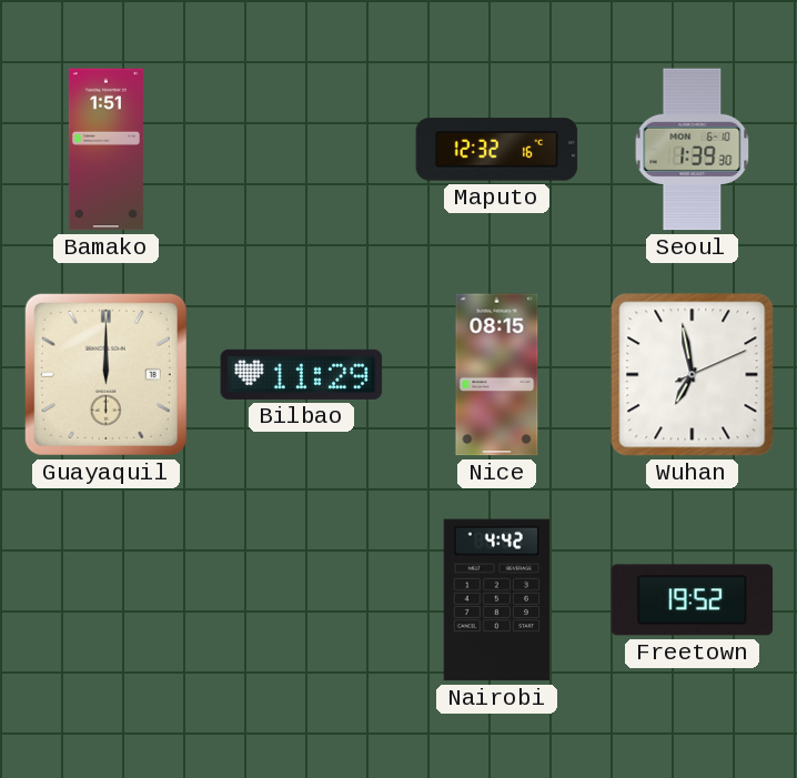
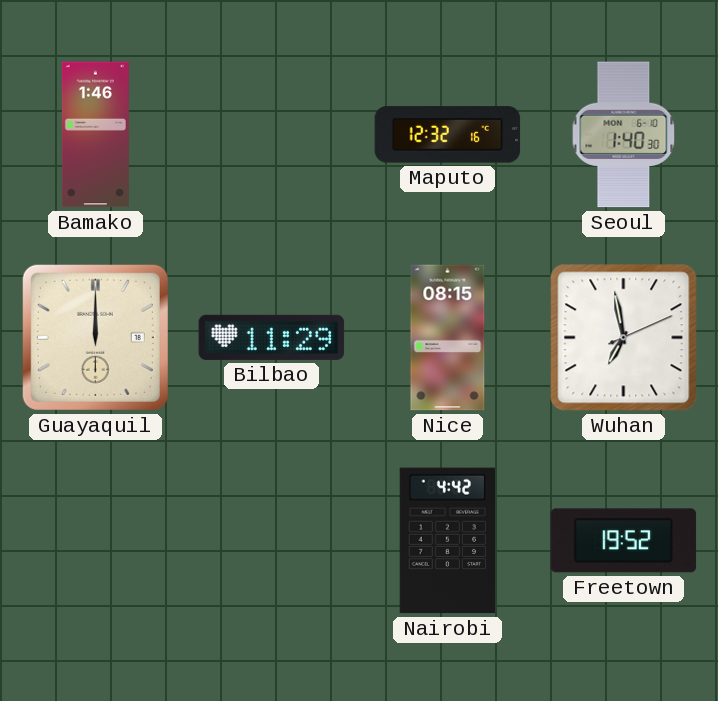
Bamako: 1:51 -> 1:46 (95, 135)
Seoul: 1:39 -> 1:40 (624, 135)
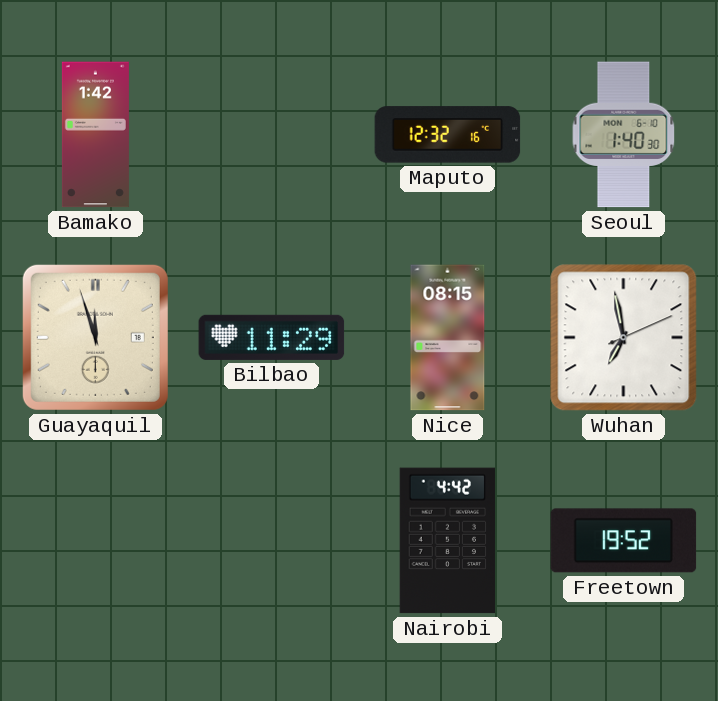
Bamako: 1:46 -> 1:42 (95, 135)
Guayaquil: 12:00 -> 11:57 (95, 337)
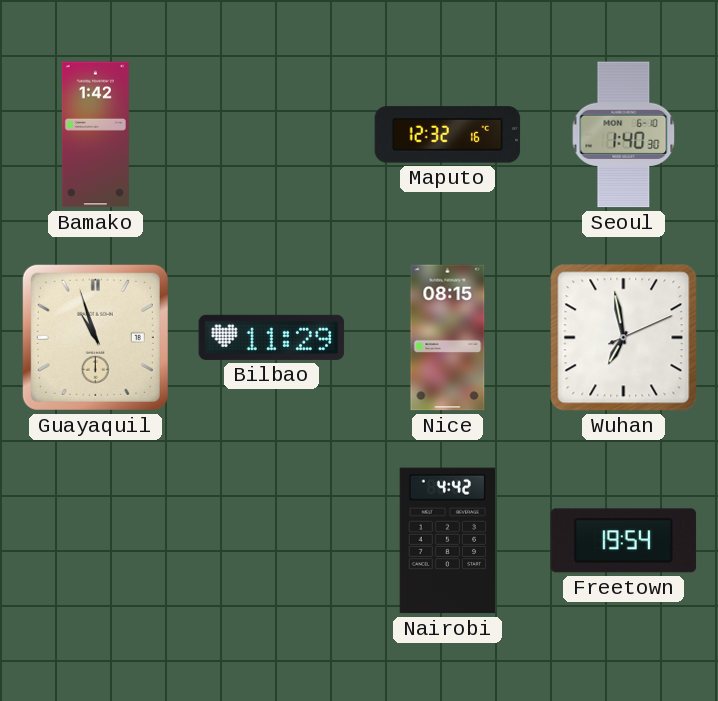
Guayaquil: 11:57 -> 10:57 (95, 337)
Freetown: 19:52 -> 19:54 (624, 541)
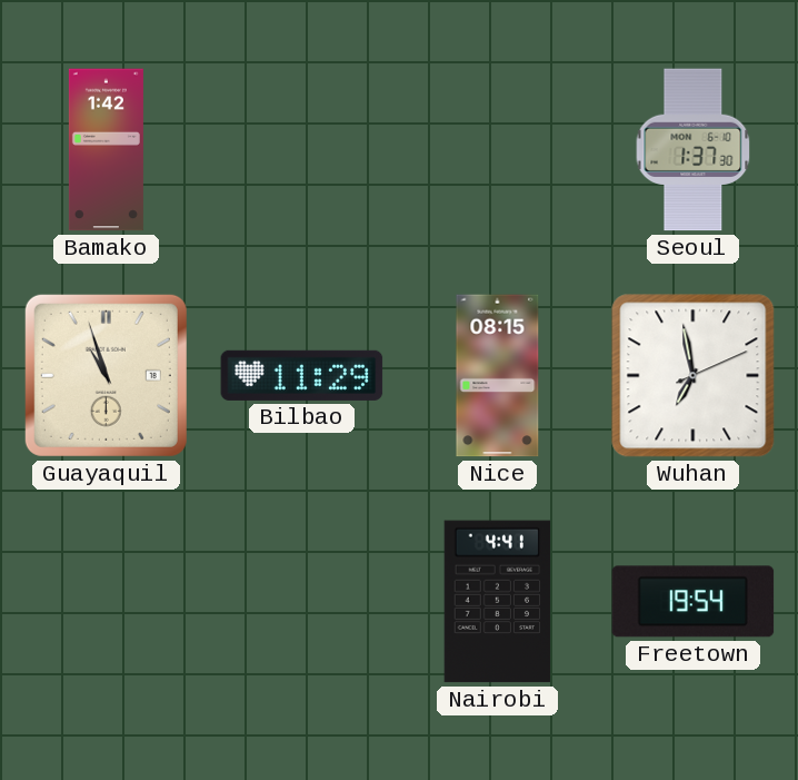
Maputo: 12:32 -> none (448, 135)
Seoul: 1:40 -> 1:37 (694, 150)
Nairobi: 4:42 -> 4:41 (498, 602)
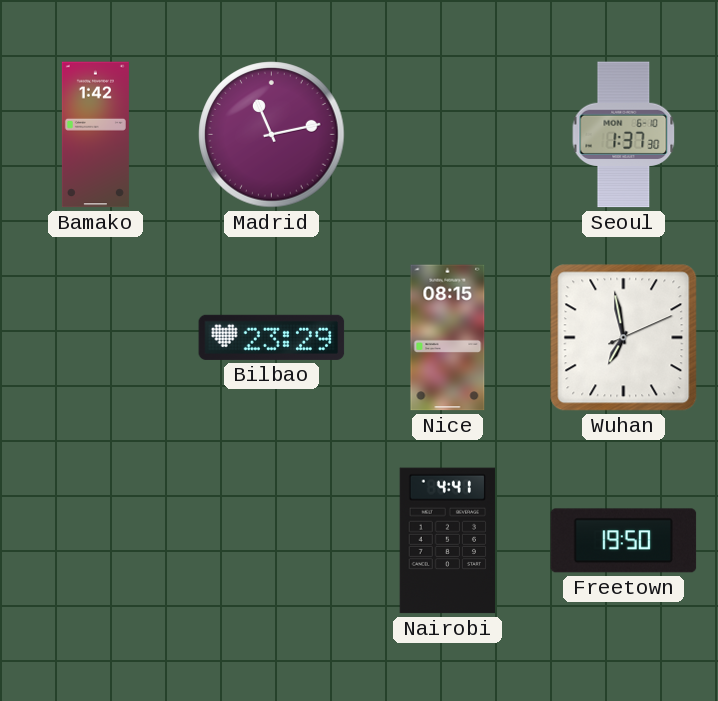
Madrid: none -> 11:13 (272, 135)
Guayaquil: 10:57 -> none (106, 375)
Bilbao: 11:29 -> 23:29 (272, 337)
Freetown: 19:54 -> 19:50 (624, 541)
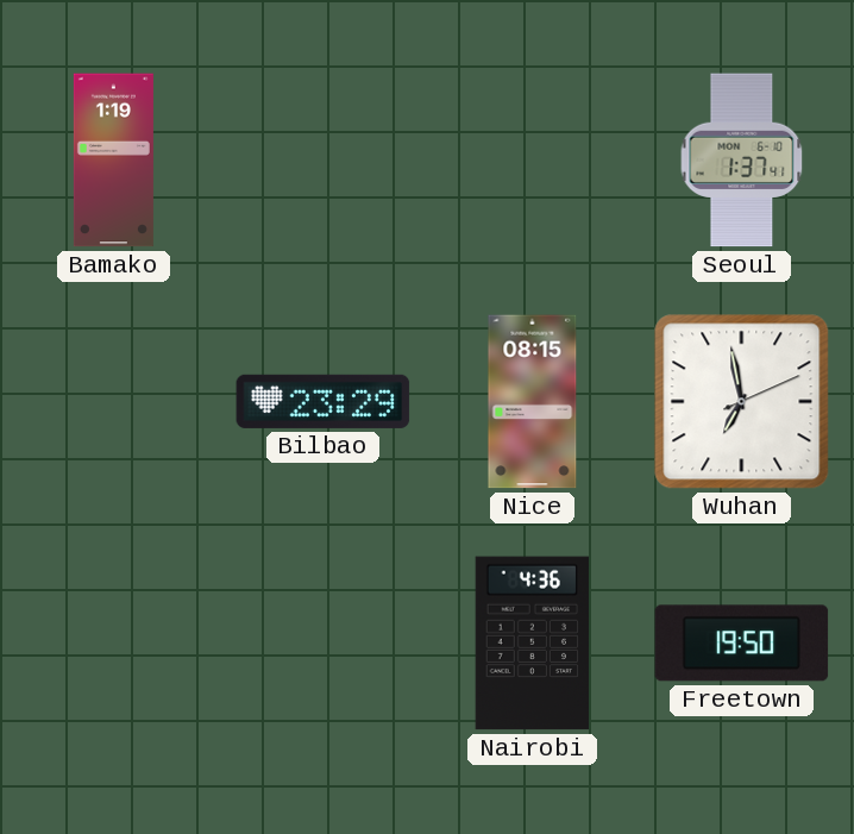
Bamako: 1:42 -> 1:19 (113, 161)
Madrid: 11:13 -> none (272, 135)
Seoul: 1:37:30 -> 1:37:41 (742, 161)
Nairobi: 4:41 -> 4:36 (533, 644)
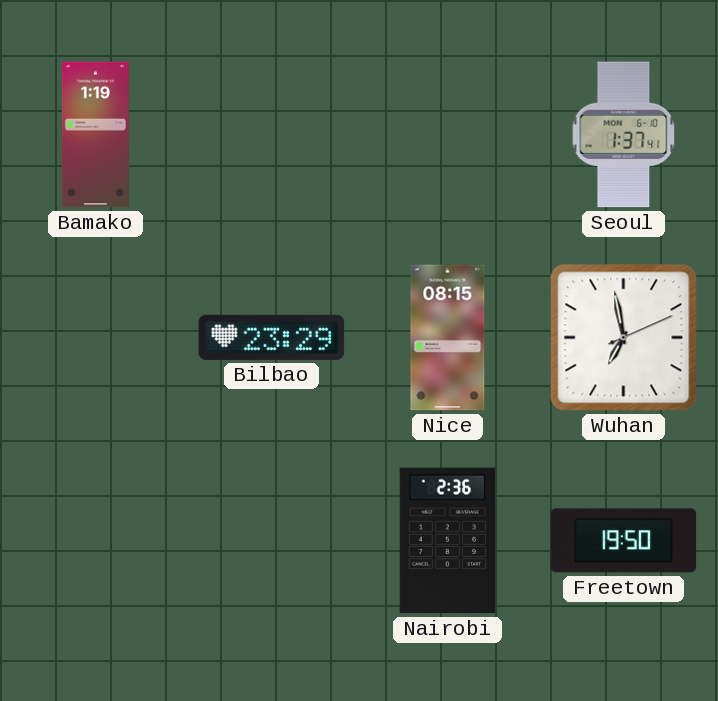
Nairobi: 4:36 -> 2:36 (448, 541)
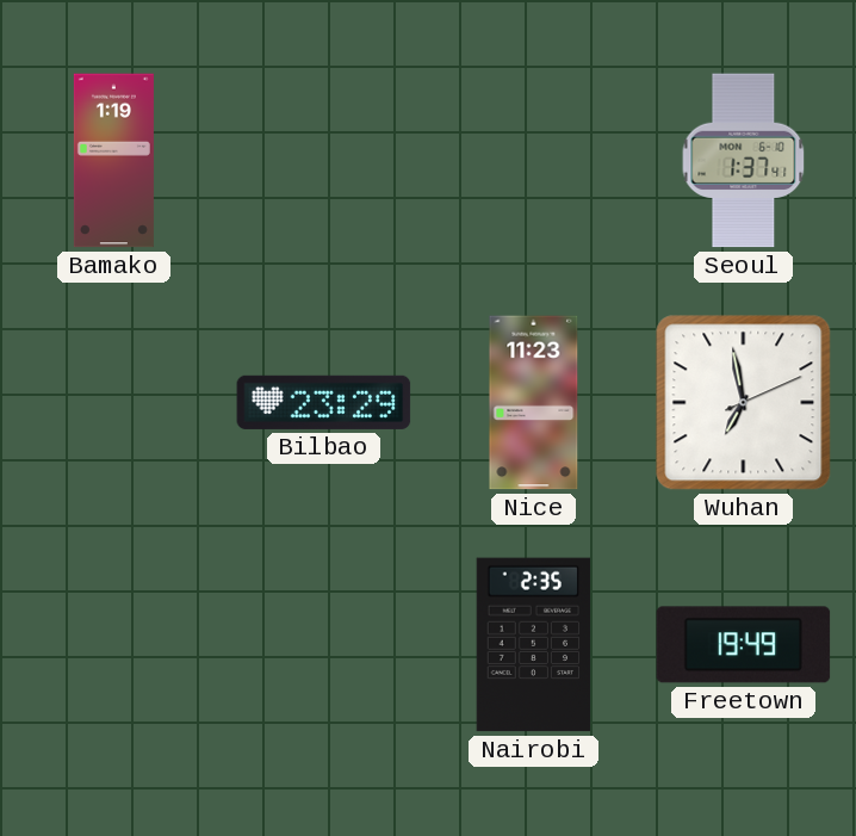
Nice: 08:15 -> 11:23 (534, 403)
Nairobi: 2:36 -> 2:35 (534, 645)
Freetown: 19:50 -> 19:49 (744, 645)
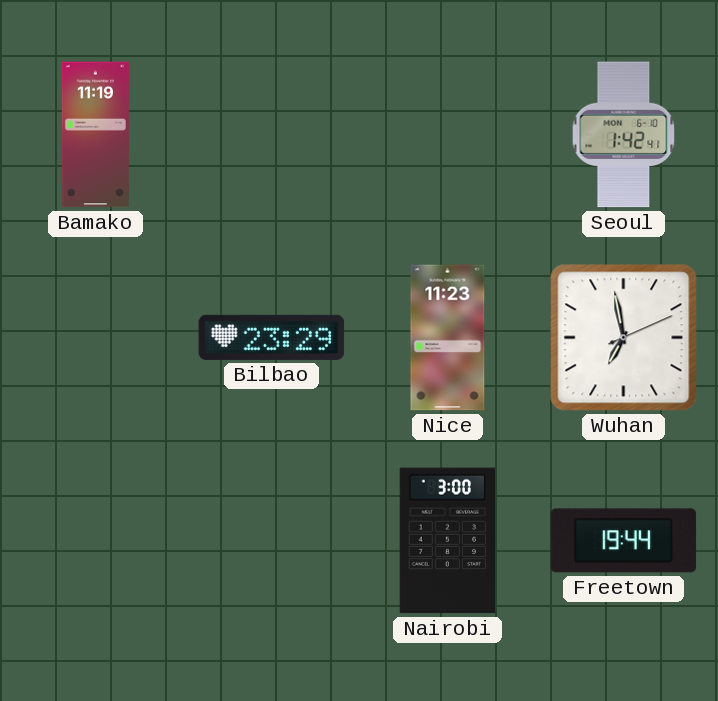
Bamako: 1:19 -> 11:19 (95, 135)
Seoul: 1:37 -> 1:42 (624, 135)
Nairobi: 2:35 -> 3:00 (448, 541)
Freetown: 19:49 -> 19:44 (624, 541)
